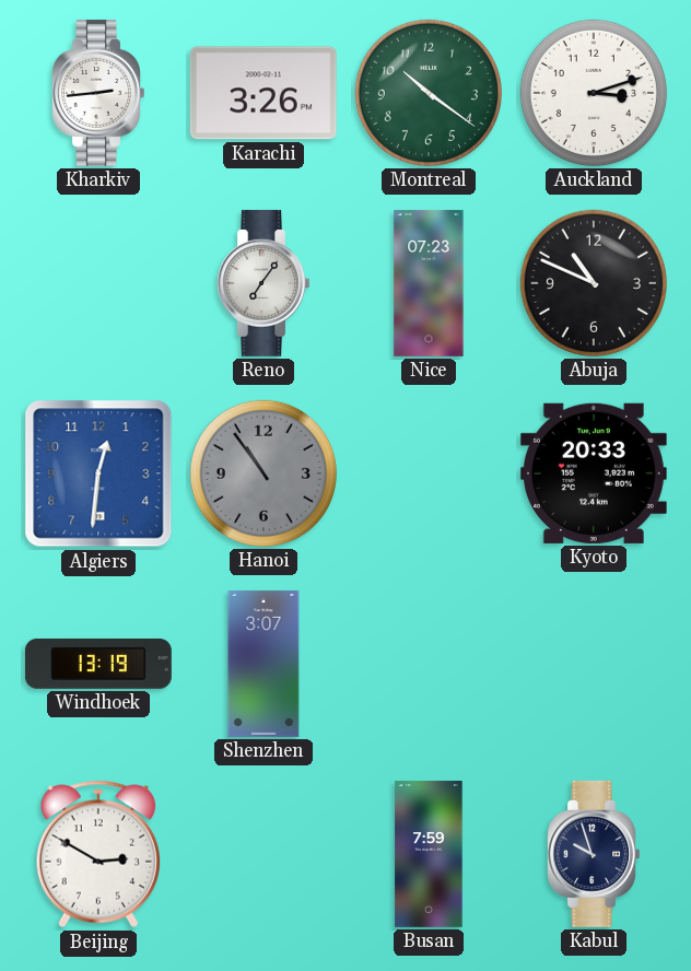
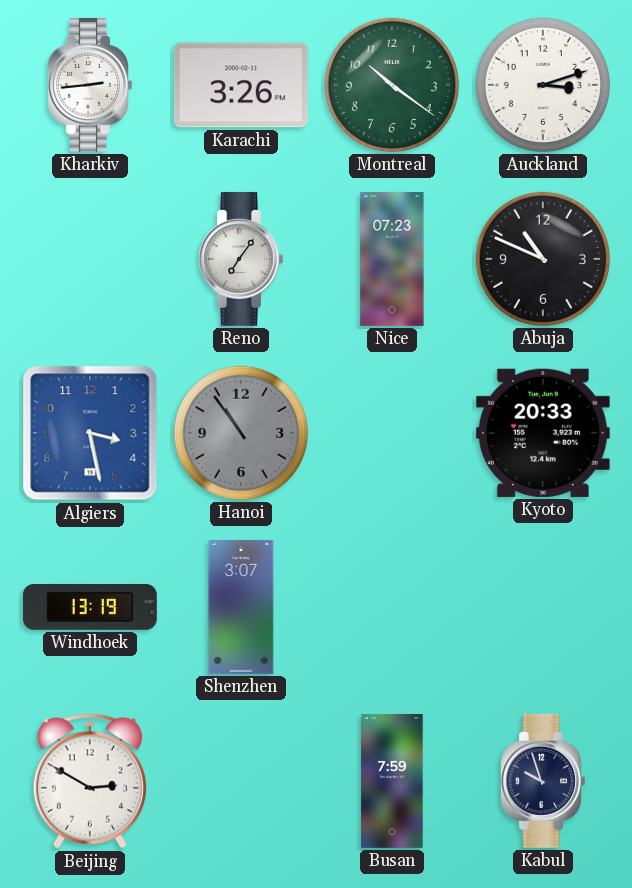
Algiers: 12:31 -> 3:28 (90, 433)
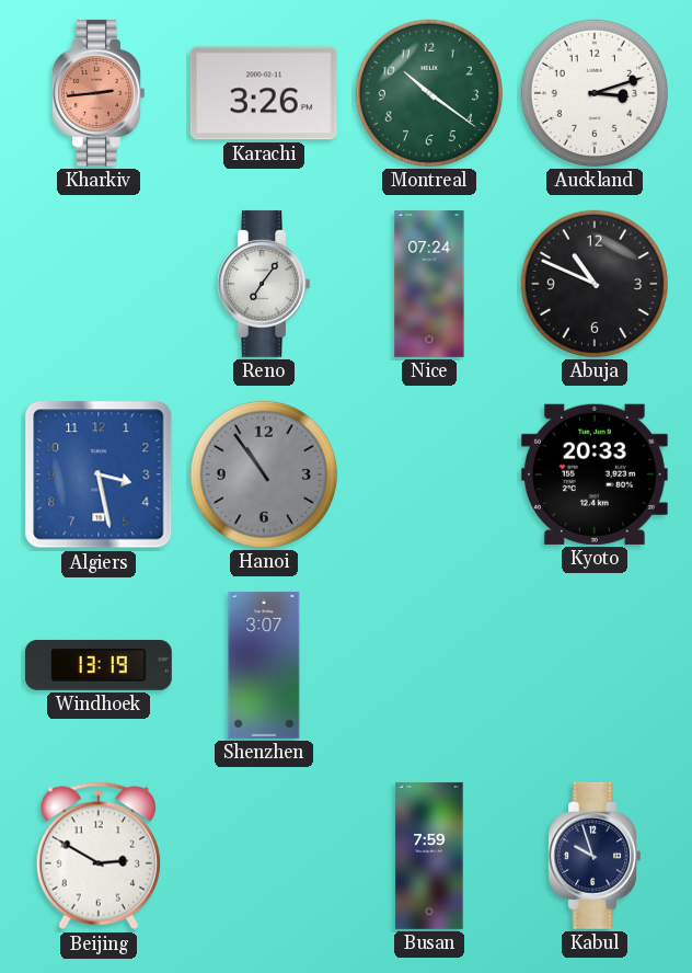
Kharkiv dial: white -> salmon (99, 93)
Nice: 07:23 -> 07:24 (429, 284)
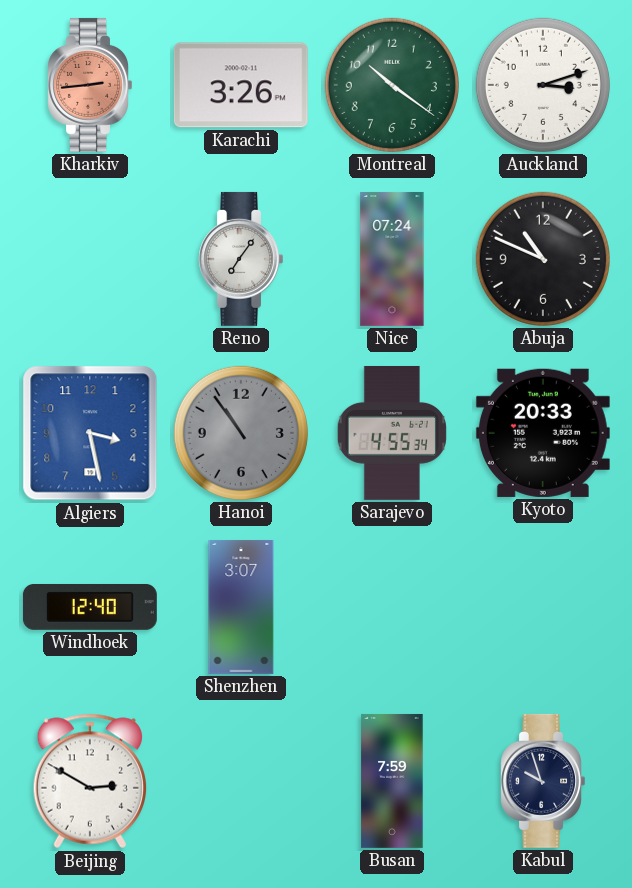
Sarajevo: none -> 4:55 (392, 433)
Windhoek: 13:19 -> 12:40 (90, 607)
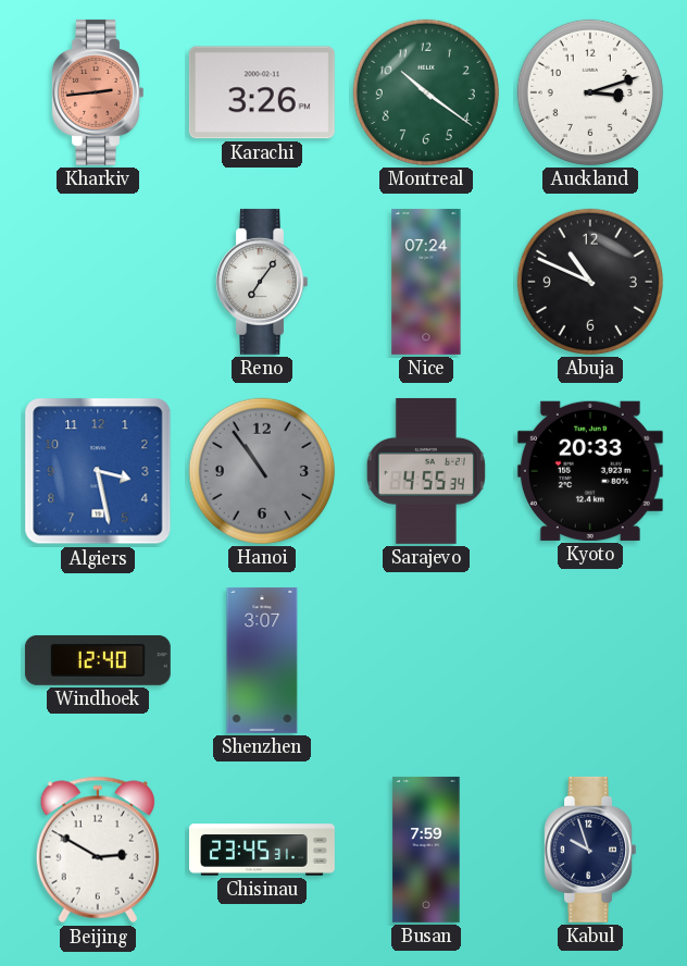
Chisinau: none -> 23:45 (263, 850)
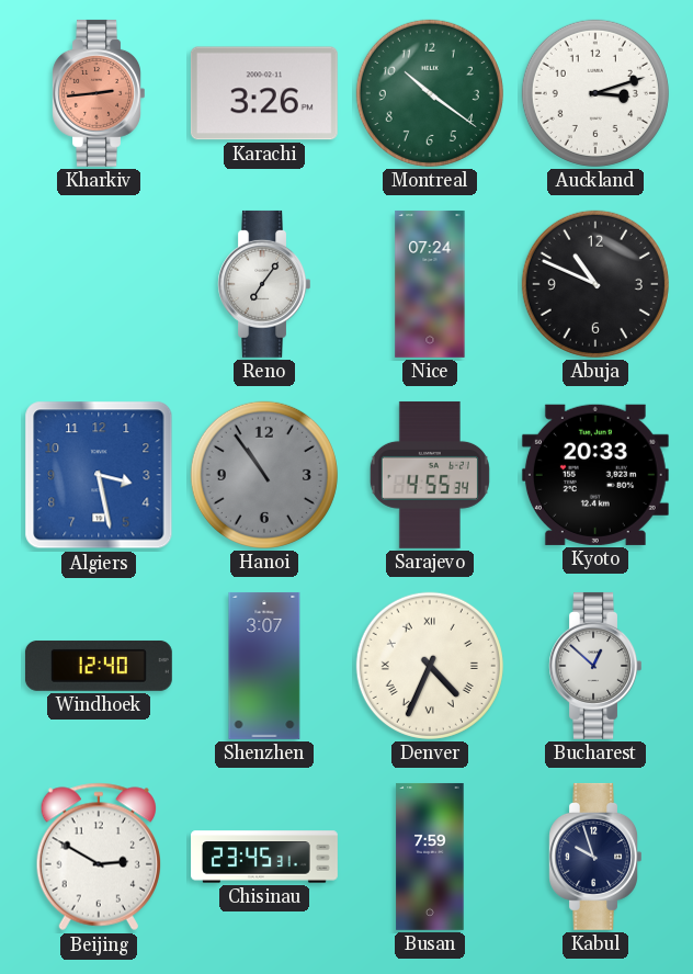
Denver: none -> 4:34 (430, 666)
Bucharest: none -> 12:52 (595, 666)
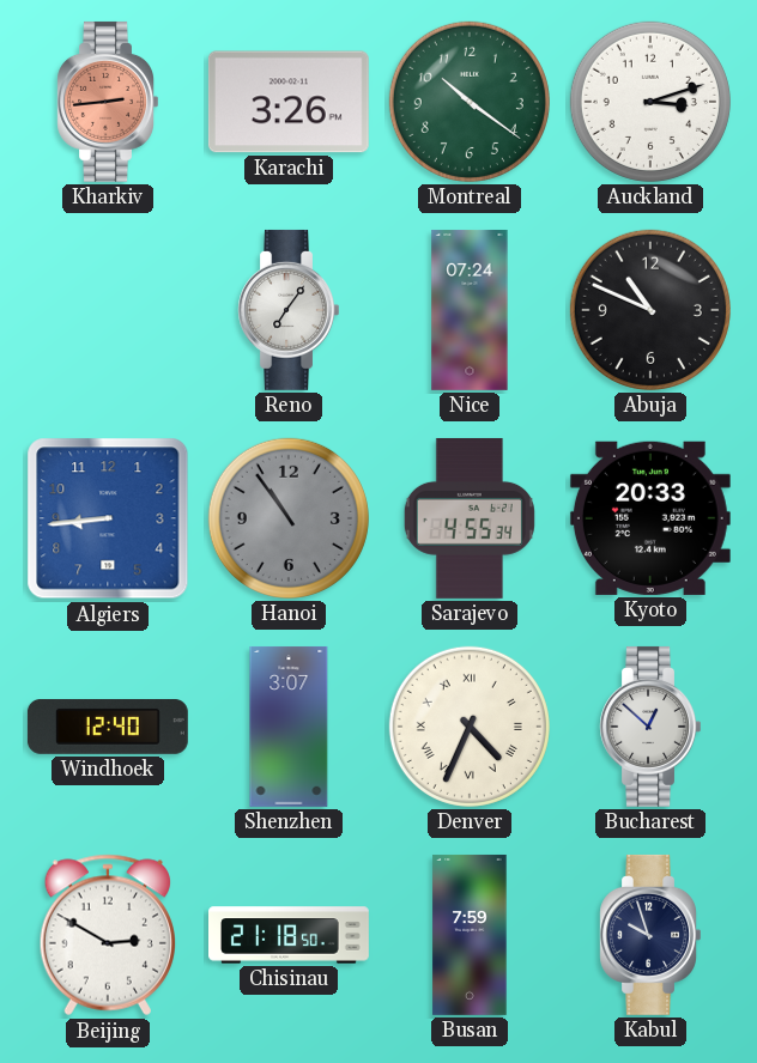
Algiers: 3:28 -> 8:44 (108, 518)
Chisinau: 23:45 -> 21:18 (290, 935)
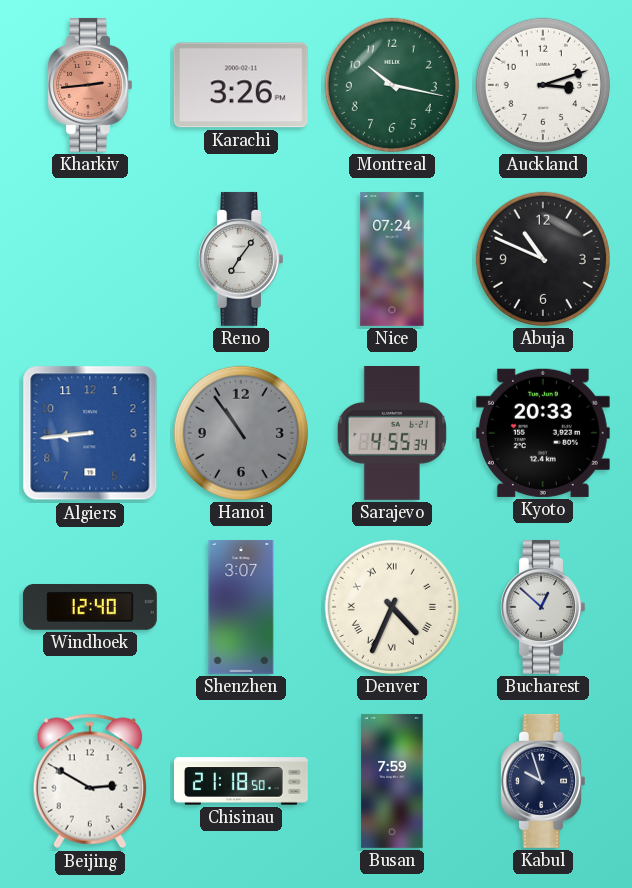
Montreal: 10:21 -> 10:17 (392, 85)
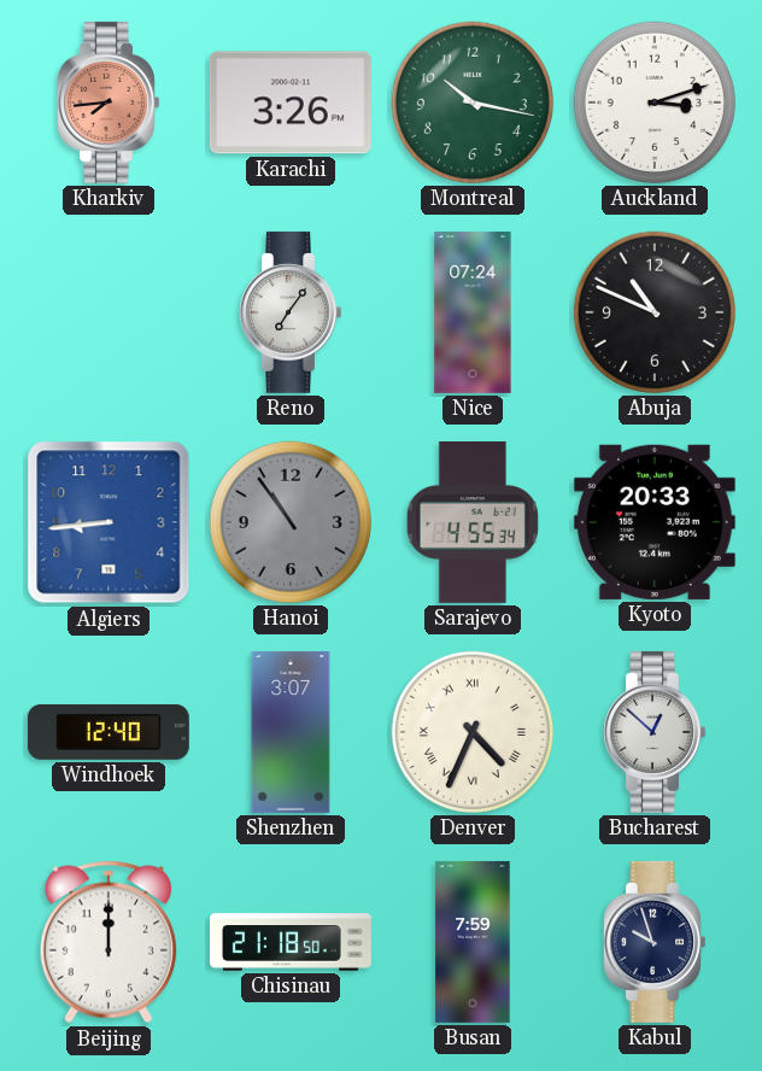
Kharkiv: 2:44 -> 7:44 (109, 103)
Beijing: 2:50 -> 12:00 (107, 942)
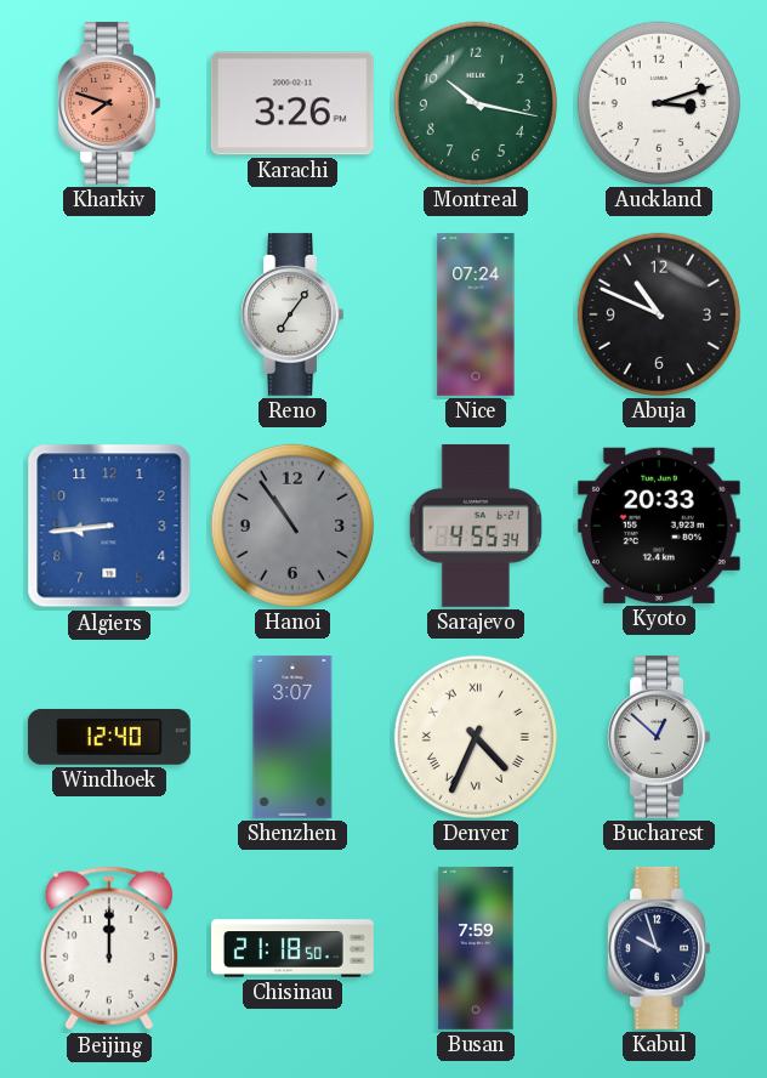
Kharkiv: 7:44 -> 7:48 (109, 103)
